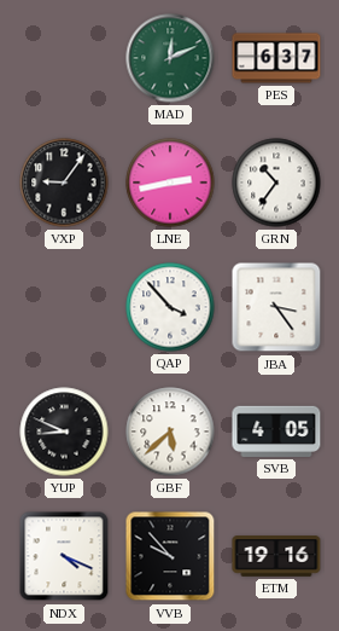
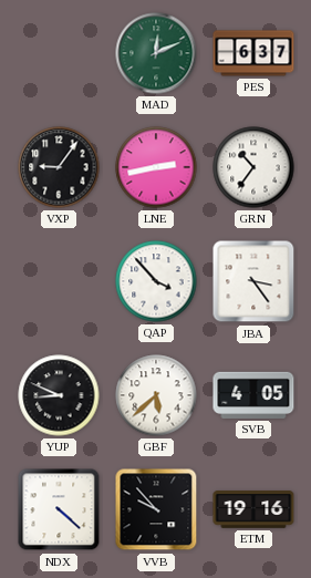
NDX: 4:19 -> 4:22 (59, 509)
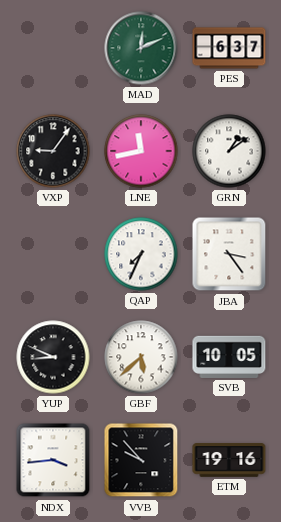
LNE: 2:43 -> 11:43 (141, 151)
GRN: 10:36 -> 1:09 (229, 151)
QAP: 3:53 -> 7:34 (141, 254)
SVB: 4:05 -> 10:05 (229, 357)
NDX: 4:22 -> 3:44 (53, 460)
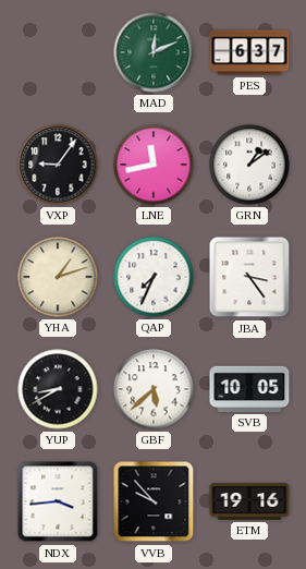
YHA: none -> 1:12 (58, 277)
YUP: 8:49 -> 8:40 (58, 389)
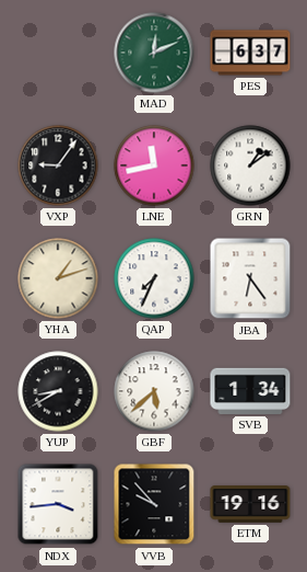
JBA: 3:24 -> 6:24 (250, 278)
SVB: 10:05 -> 1:34 (250, 391)
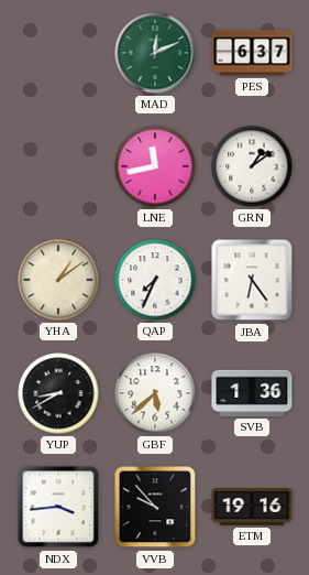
VXP: 9:06 -> none (58, 165)
YHA: 1:12 -> 1:09 (58, 280)
SVB: 1:34 -> 1:36 (252, 393)
